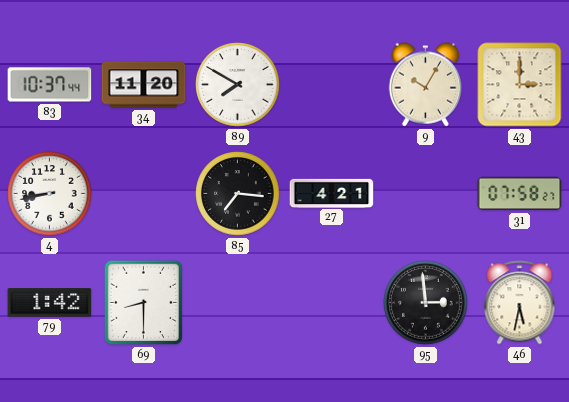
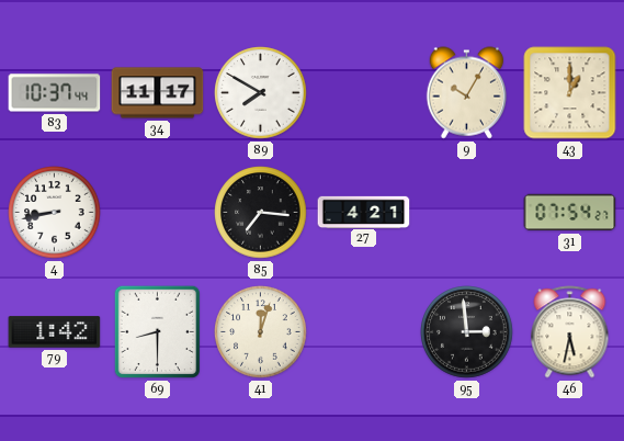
34: 11:20 -> 11:17 (158, 93)
43: 3:00 -> 1:00 (570, 93)
31: 07:58 -> 07:54 (570, 213)
41: none -> 12:03 (261, 332)
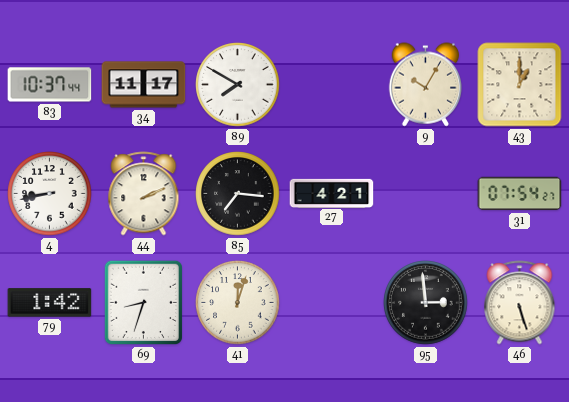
44: none -> 2:11 (144, 194)
69: 8:30 -> 8:33 (143, 303)
46: 5:32 -> 5:27 (520, 303)
